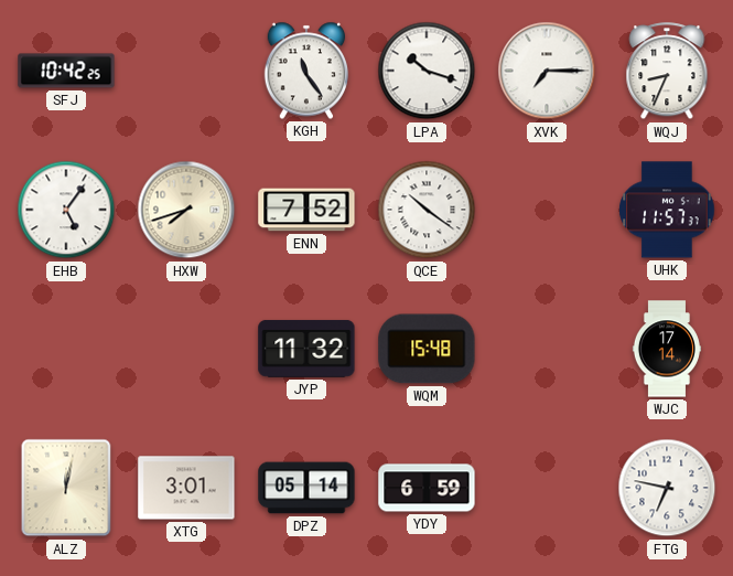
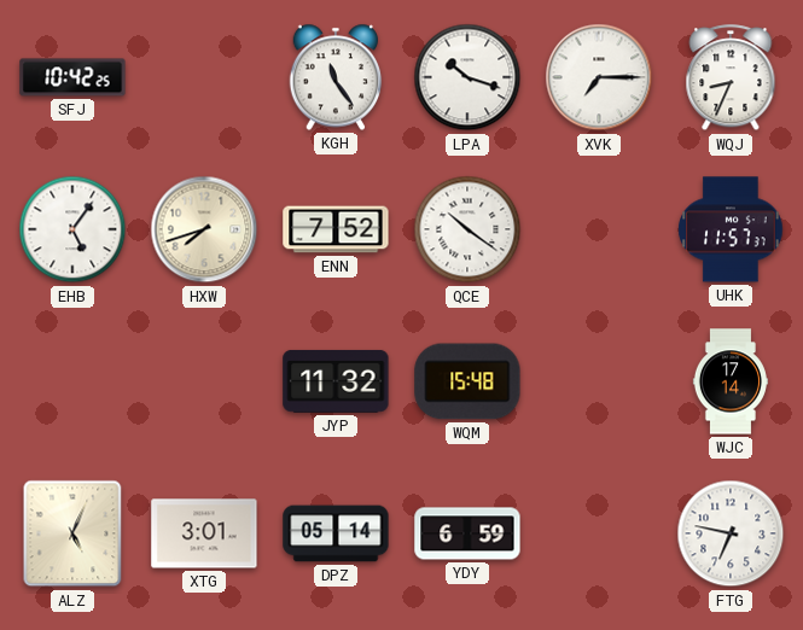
ALZ: 12:02 -> 5:04 (72, 533)
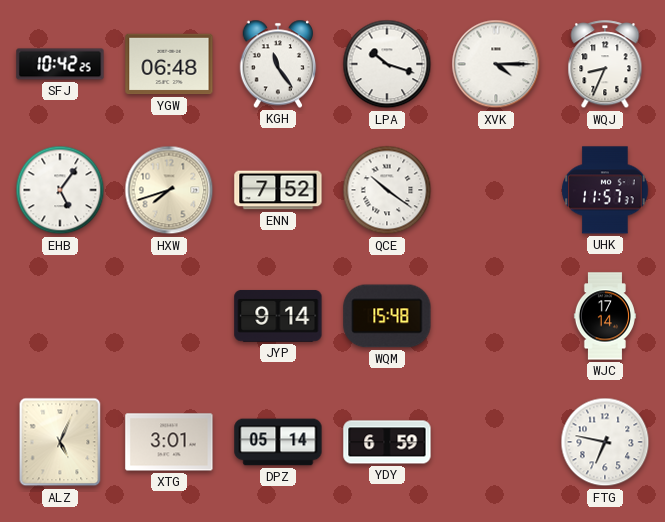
YGW: none -> 06:48 (169, 64)
XVK: 7:15 -> 4:15 (496, 64)
JYP: 11:32 -> 9:14 (278, 316)
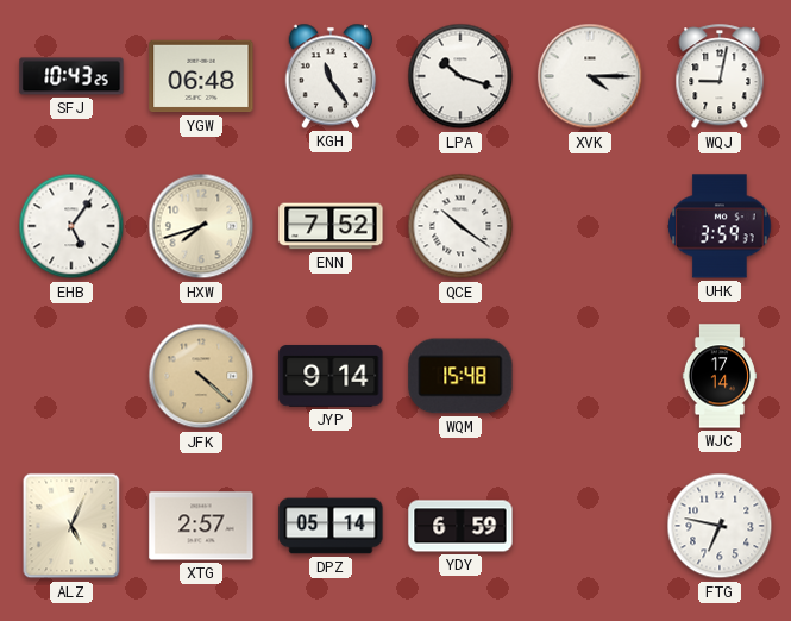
SFJ: 10:42 -> 10:43 (71, 76)
WQJ: 8:34 -> 9:02 (720, 77)
UHK: 11:57 -> 3:59 (720, 226)
JFK: none -> 4:22 (201, 376)
XTG: 3:01 -> 2:57 (201, 526)
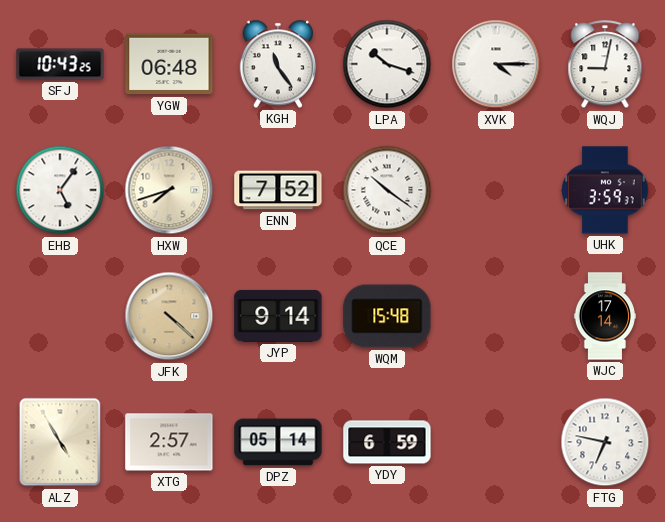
ALZ: 5:04 -> 4:55 (60, 442)
